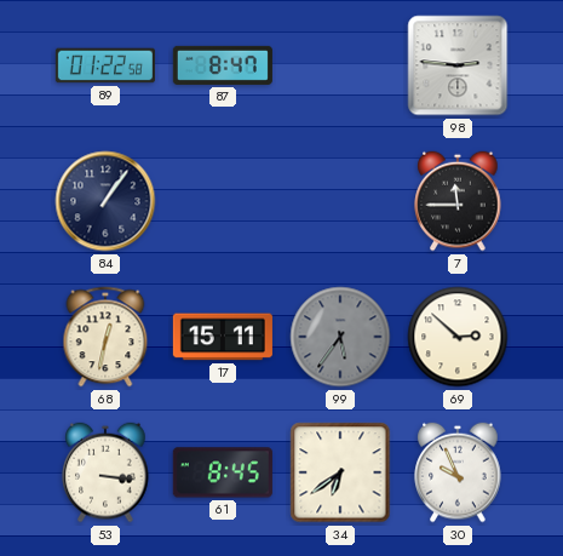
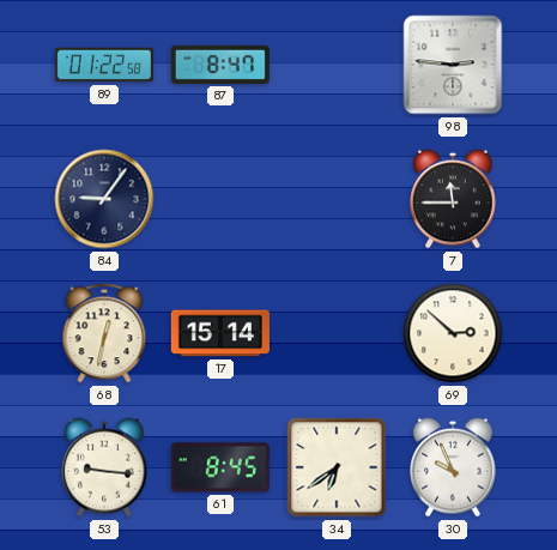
84: 1:06 -> 9:06 (104, 199)
17: 15:11 -> 15:14 (220, 333)
99: 5:36 -> none (340, 337)
53: 3:16 -> 9:16 (104, 467)
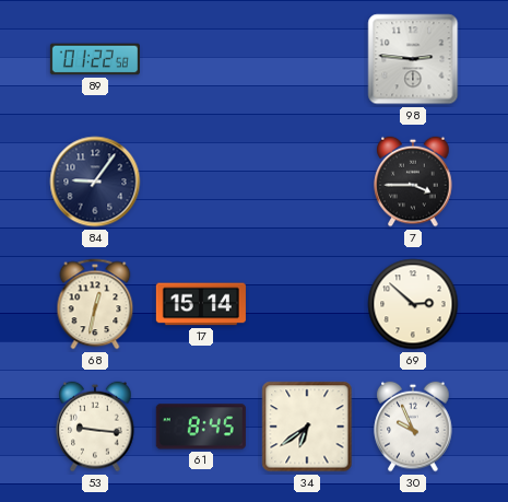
87: 8:47 -> none (220, 65)
7: 11:45 -> 3:45 (413, 182)
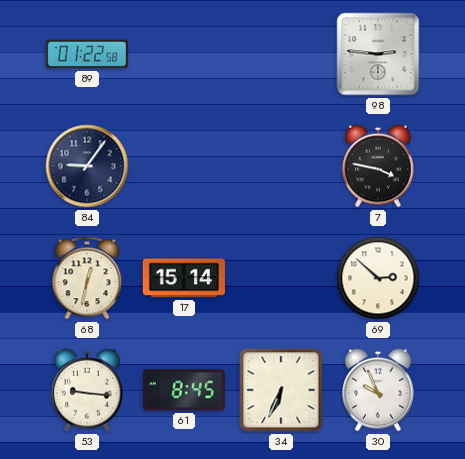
7: 3:45 -> 3:47 (378, 166)
34: 6:39 -> 6:34 (281, 390)
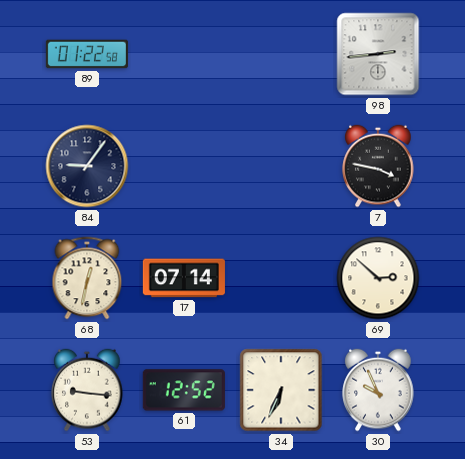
98: 2:46 -> 2:44 (378, 54)
17: 15:14 -> 07:14 (184, 278)
61: 8:45 -> 12:52 (184, 390)
